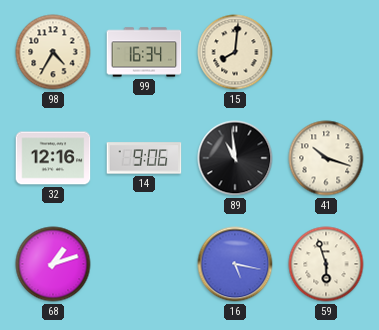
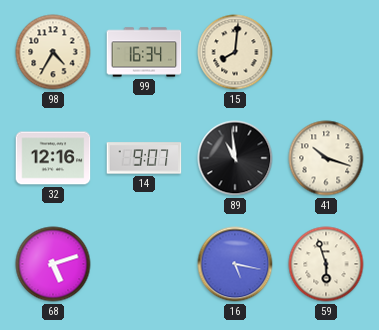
14: 9:06 -> 9:07 (144, 158)
68: 1:12 -> 5:12 (53, 264)
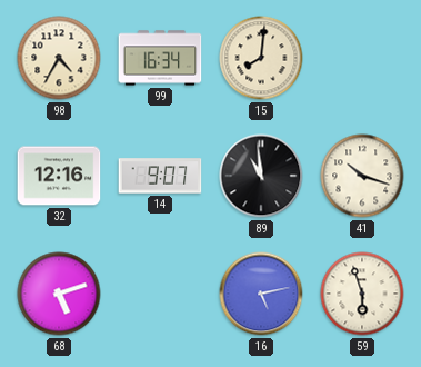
16: 5:17 -> 5:13 (261, 294)
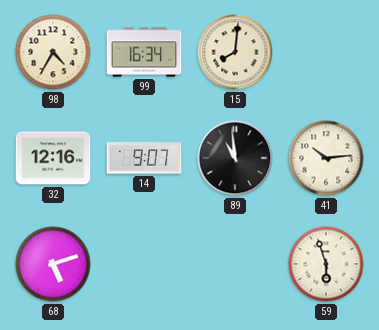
41: 10:18 -> 10:14 (326, 158)
16: 5:13 -> none (261, 294)
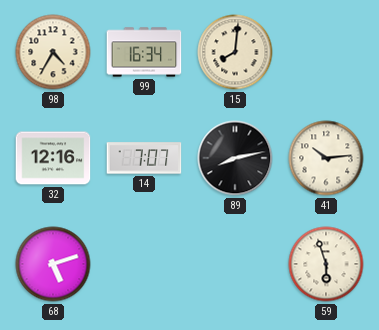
14: 9:07 -> 7:07 (144, 158)
89: 10:59 -> 8:13 (235, 158)
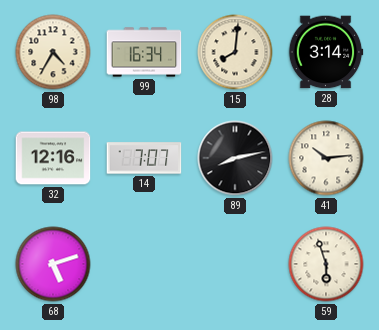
28: none -> 3:14 (326, 52)
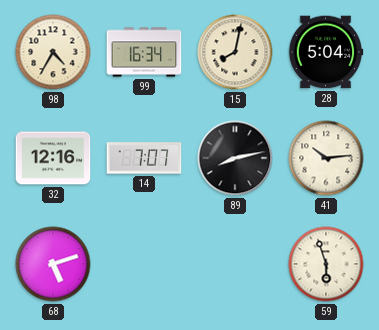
15: 8:01 -> 8:02 (235, 52)
28: 3:14 -> 5:04 (326, 52)
